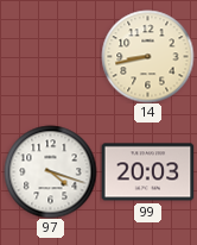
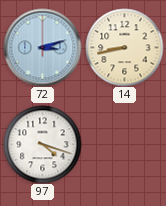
72: none -> 3:12 (42, 47)
99: 20:03 -> none (147, 172)
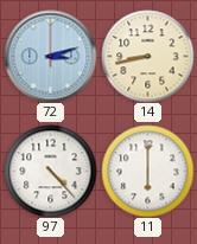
97: 4:18 -> 4:23 (50, 171)
11: none -> 6:00 (147, 171)
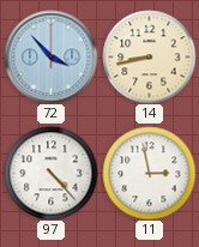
72: 3:12 -> 3:53 (50, 56)
11: 6:00 -> 2:58 (149, 173)
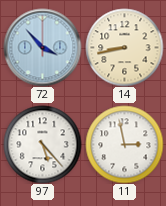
97: 4:23 -> 5:23 (42, 144)
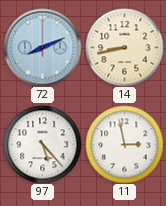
72: 3:53 -> 8:11 (42, 47)
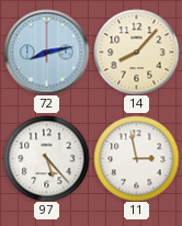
72: 8:11 -> 8:13 (46, 52)
14: 8:43 -> 8:07 (136, 52)
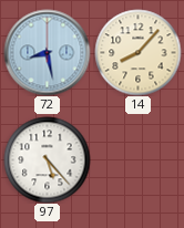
72: 8:13 -> 8:28 (47, 52)
11: 2:58 -> none (136, 158)
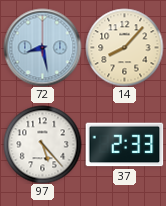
37: none -> 2:33 (124, 145)
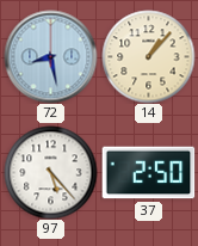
14: 8:07 -> 1:07 (148, 56)
37: 2:33 -> 2:50 (148, 173)
